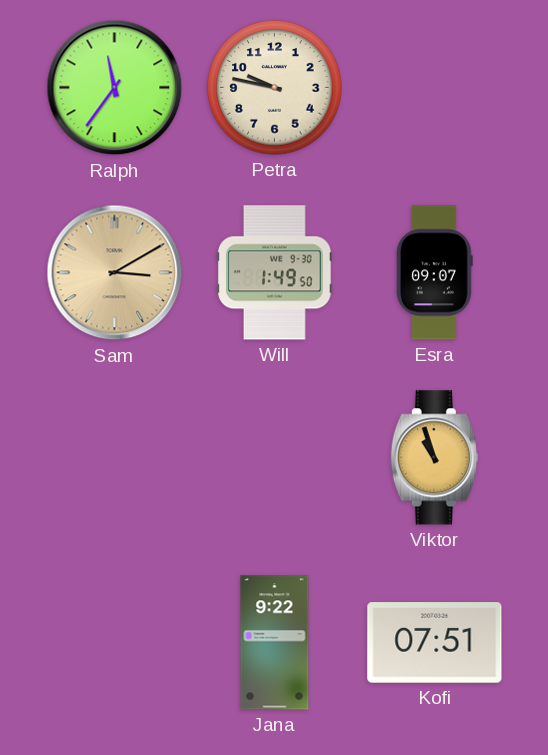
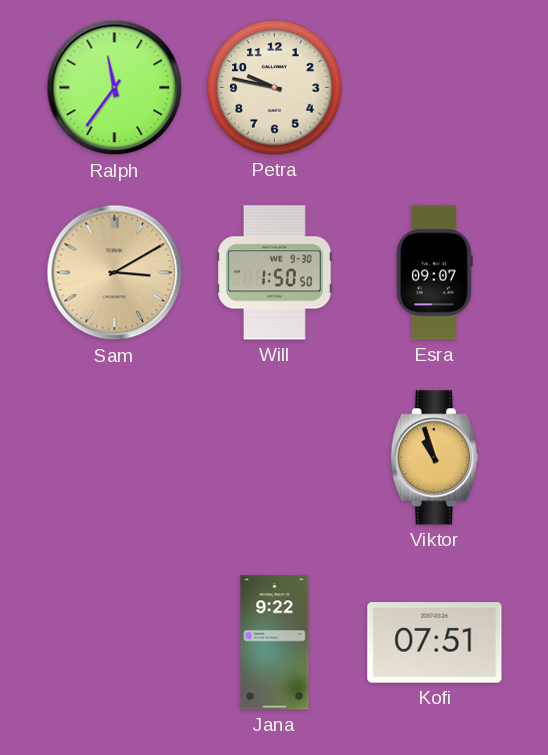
Will: 1:49 -> 1:50 (275, 273)
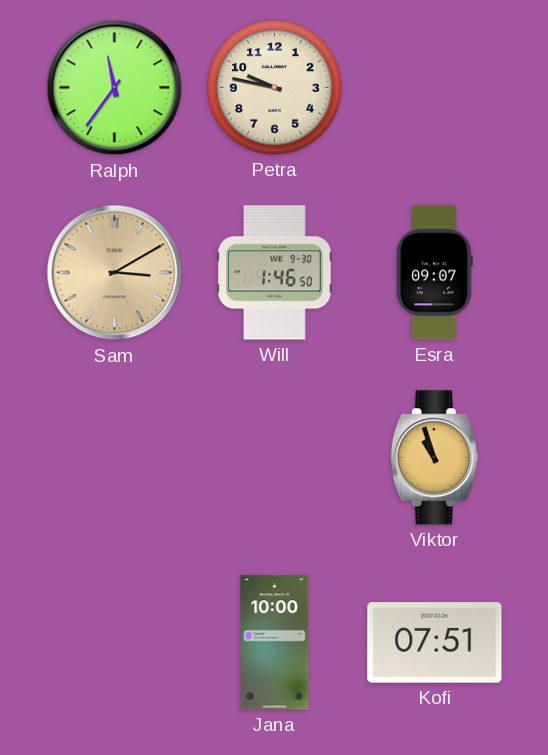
Will: 1:50 -> 1:46 (275, 273)
Jana: 9:22 -> 10:00 (275, 643)
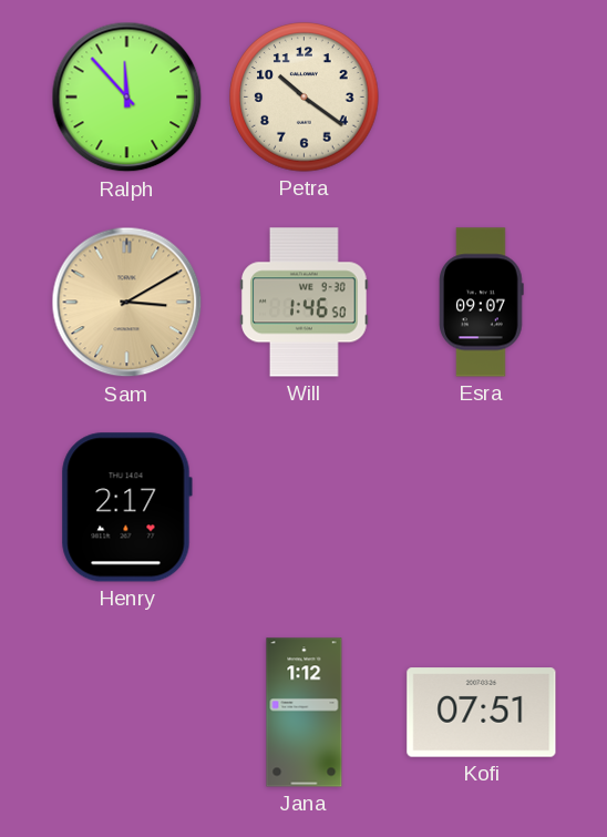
Ralph: 11:36 -> 11:53 (127, 98)
Petra: 9:47 -> 10:21 (305, 98)
Henry: none -> 2:17 (126, 508)
Viktor: 10:57 -> none (434, 458)
Jana: 10:00 -> 1:12 (305, 713)
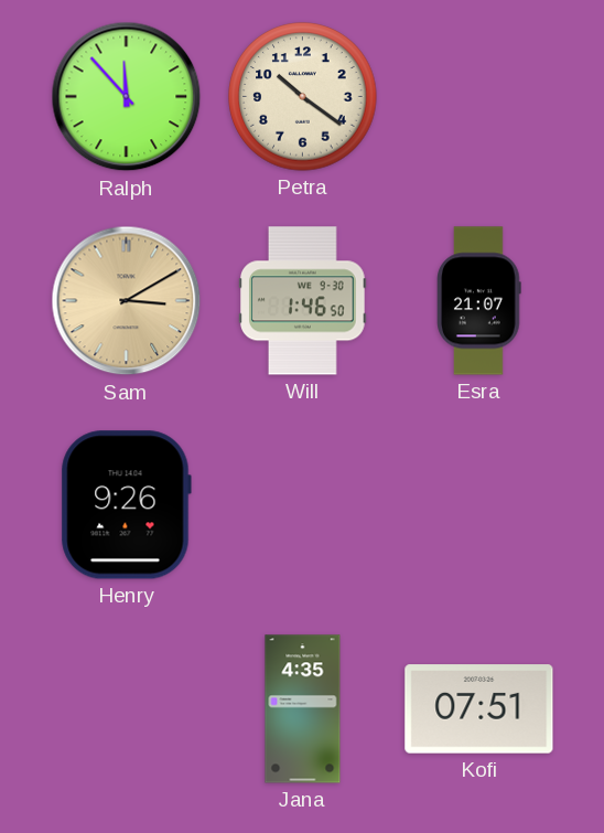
Esra: 09:07 -> 21:07 (479, 301)
Henry: 2:17 -> 9:26 (126, 505)
Jana: 1:12 -> 4:35 (303, 709)
